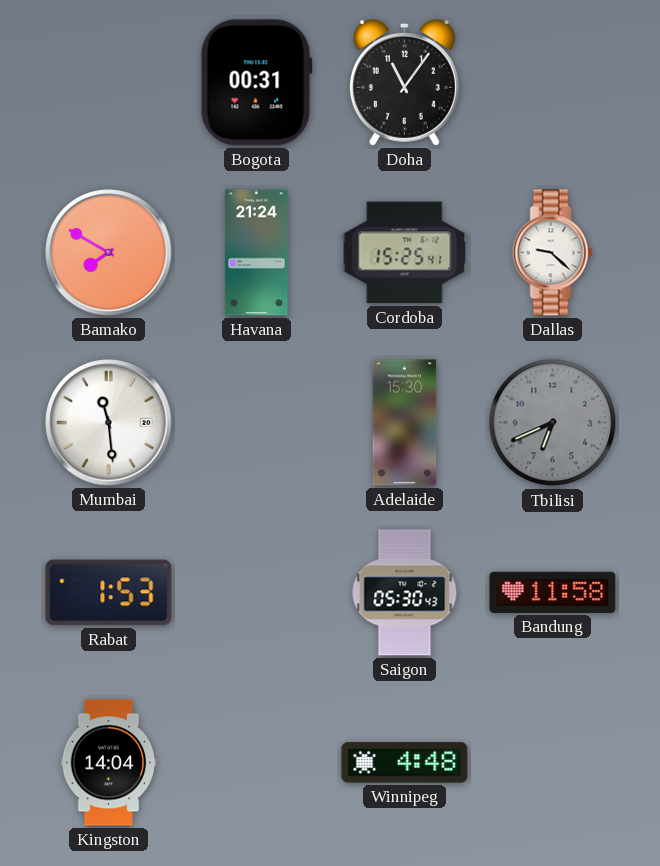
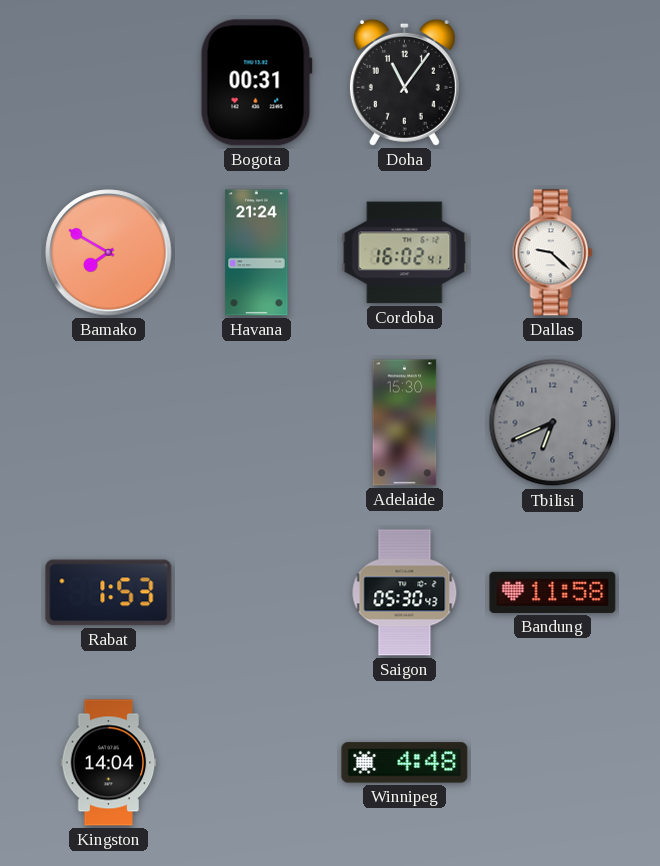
Cordoba: 15:25 -> 16:02 (405, 253)
Mumbai: 11:29 -> none (109, 423)
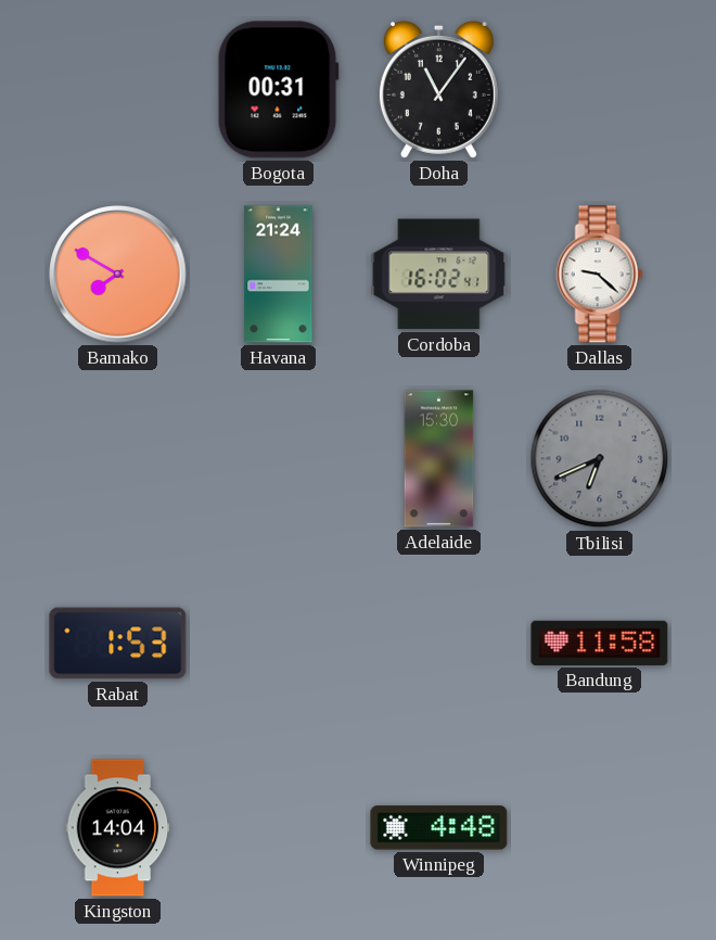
Saigon: 05:30 -> none (405, 593)
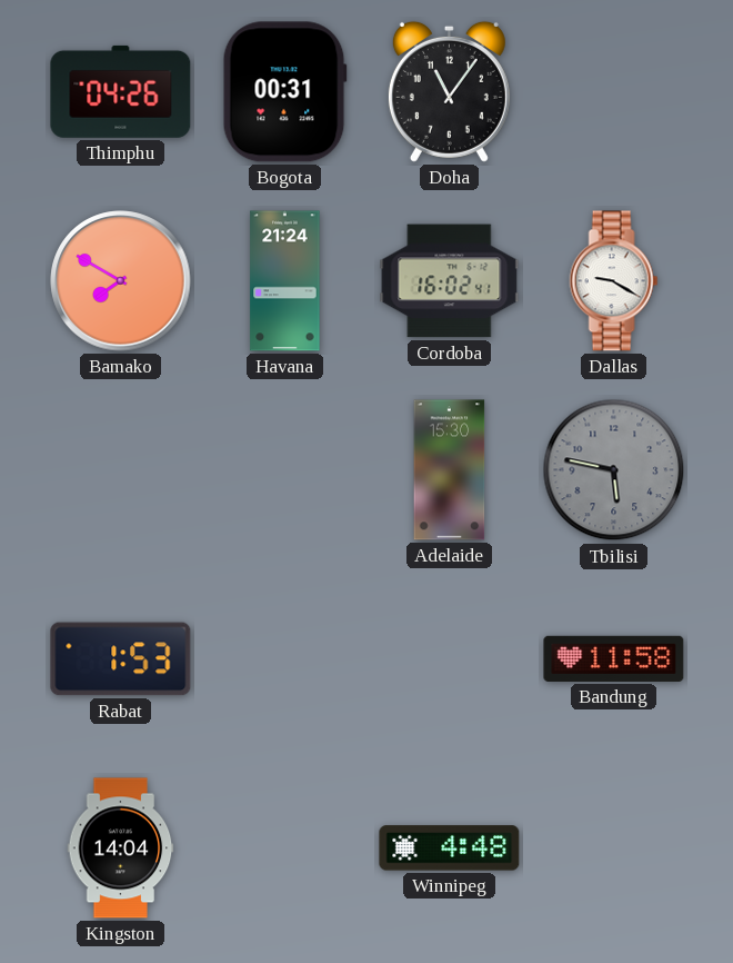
Thimphu: none -> 04:26 (121, 91)
Dallas: 9:22 -> 9:20 (614, 281)
Tbilisi: 6:41 -> 5:47 (614, 470)
